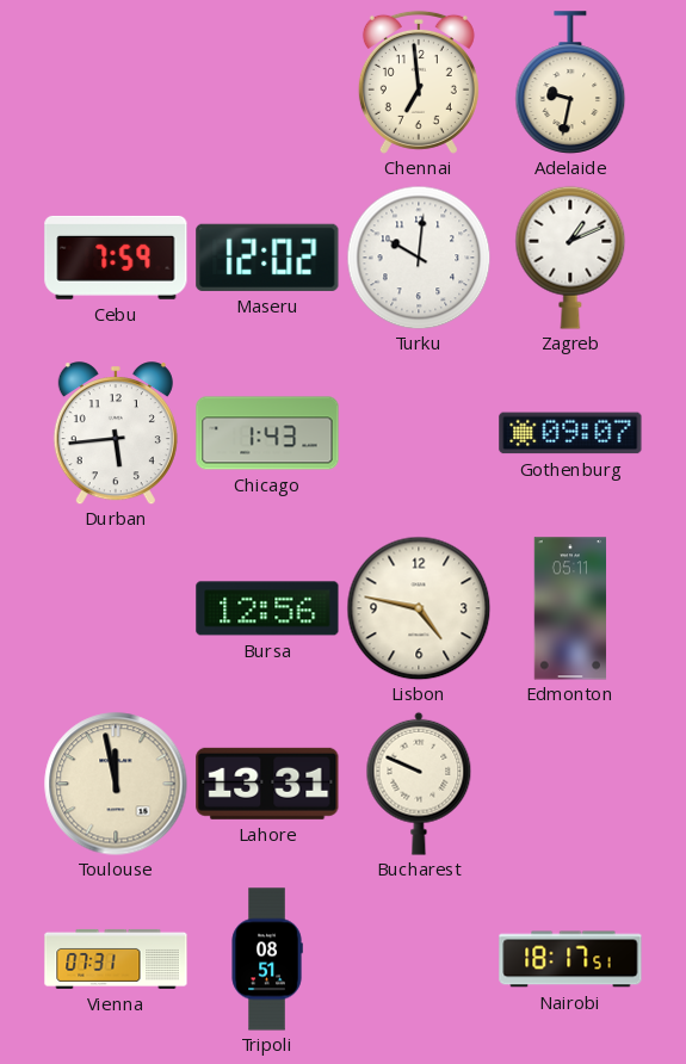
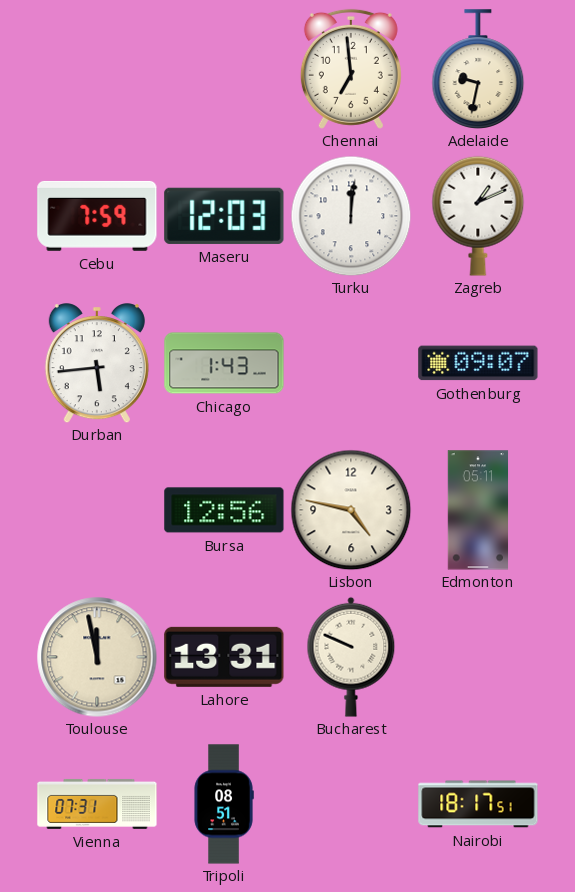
Maseru: 12:02 -> 12:03 (224, 216)
Turku: 10:01 -> 12:01 (351, 216)
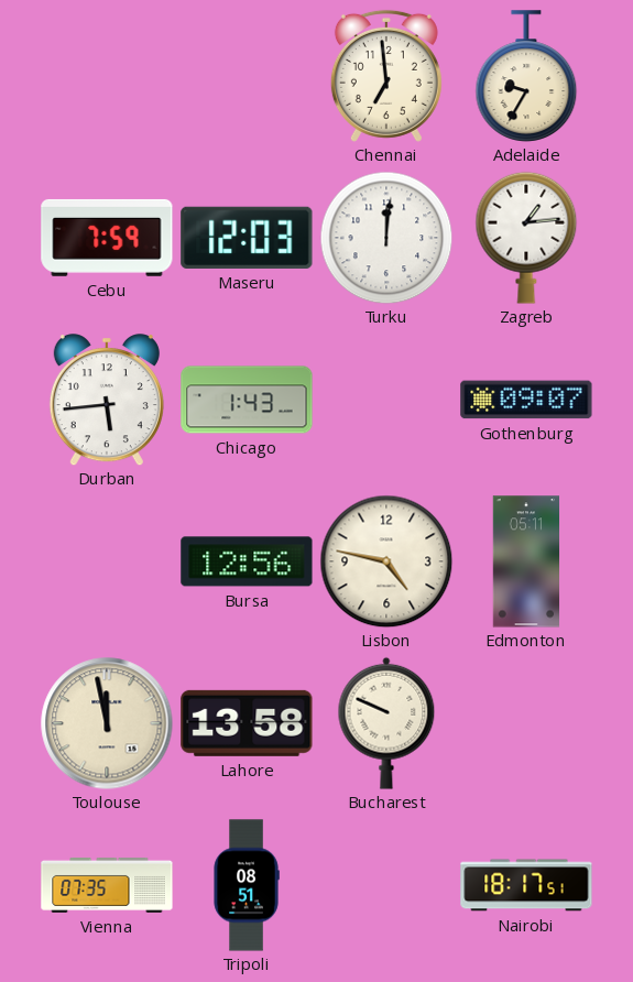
Adelaide: 9:32 -> 9:35 (526, 76)
Zagreb: 1:11 -> 1:14 (526, 238)
Lahore: 13:31 -> 13:58 (247, 723)
Vienna: 07:31 -> 07:35 (107, 885)
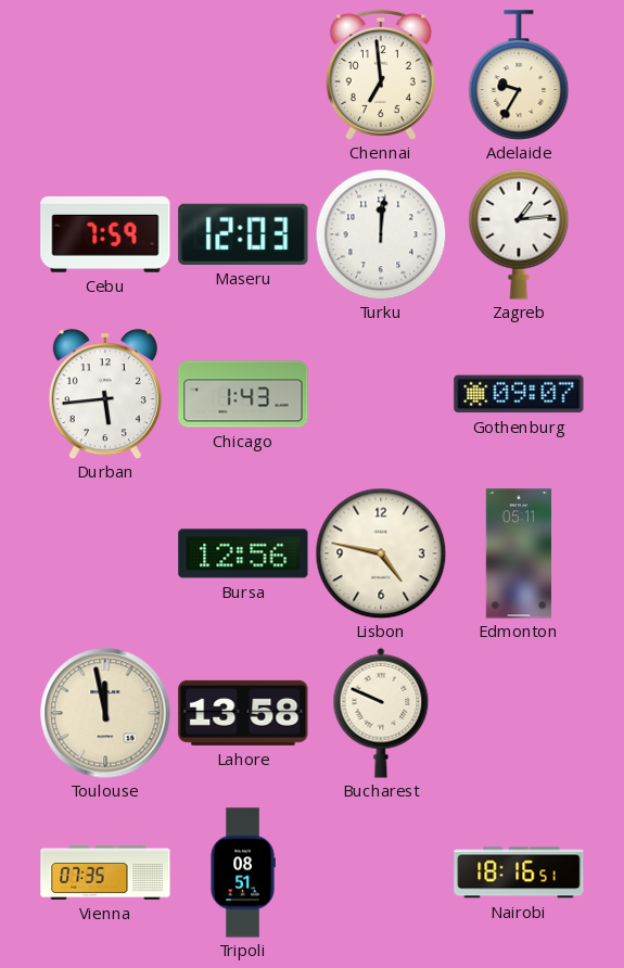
Nairobi: 18:17 -> 18:16 (519, 873)
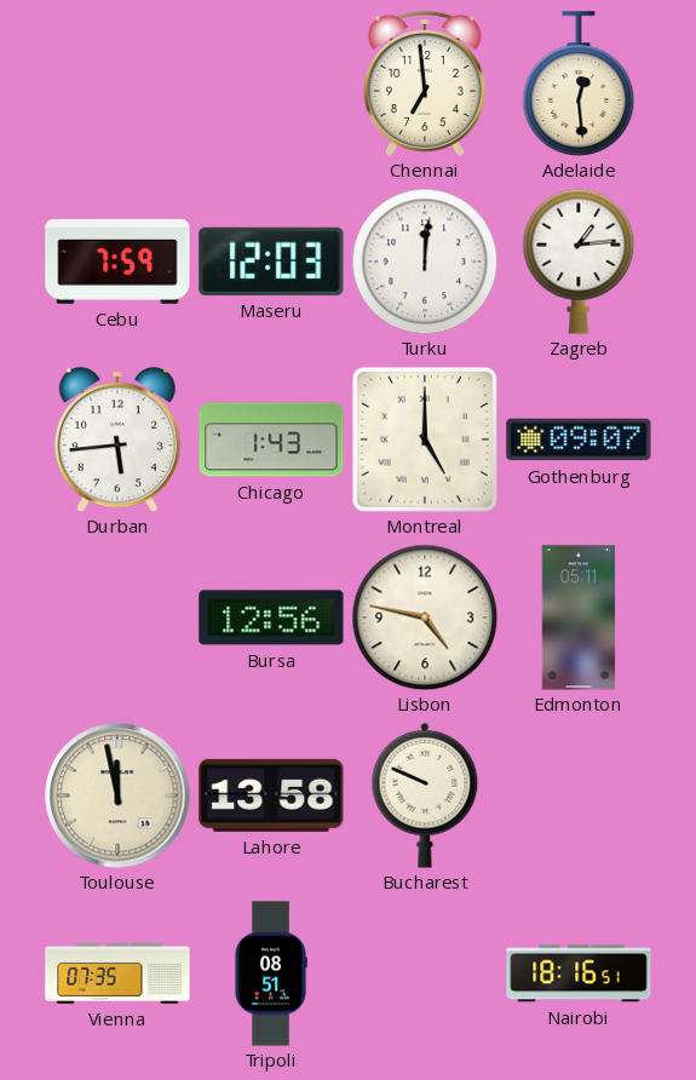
Adelaide: 9:35 -> 12:29 (579, 84)
Montreal: none -> 5:00 (425, 440)
